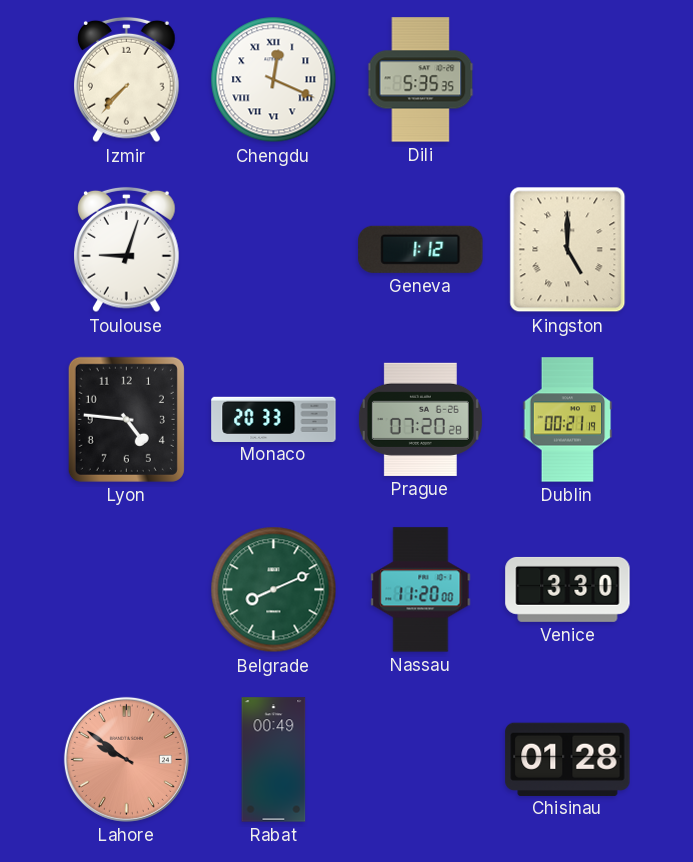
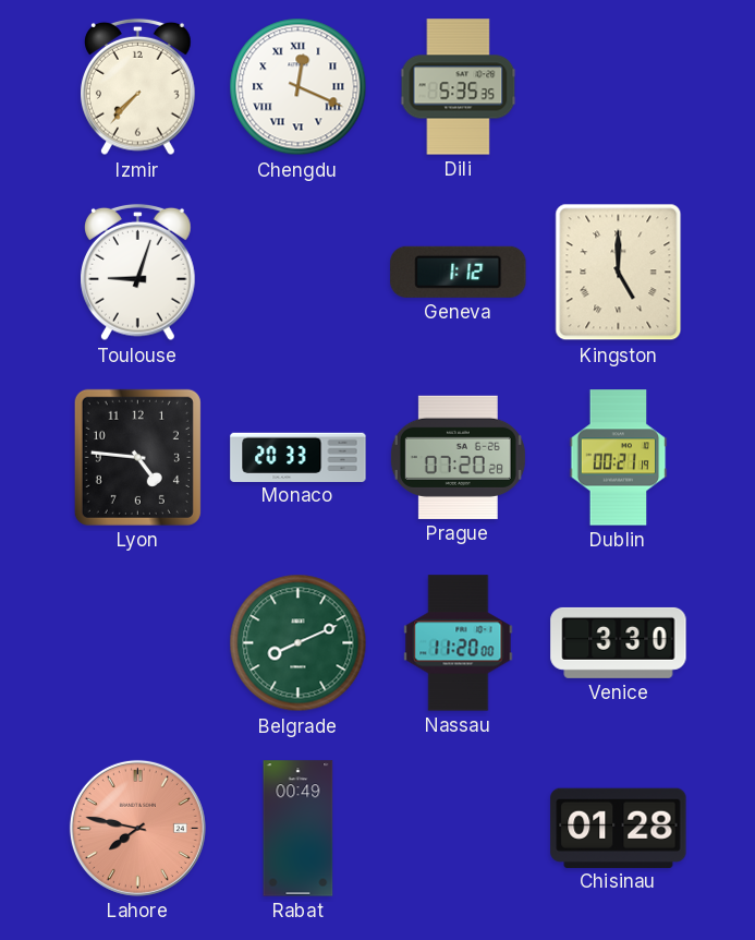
Lahore: 9:51 -> 7:47 (137, 828)
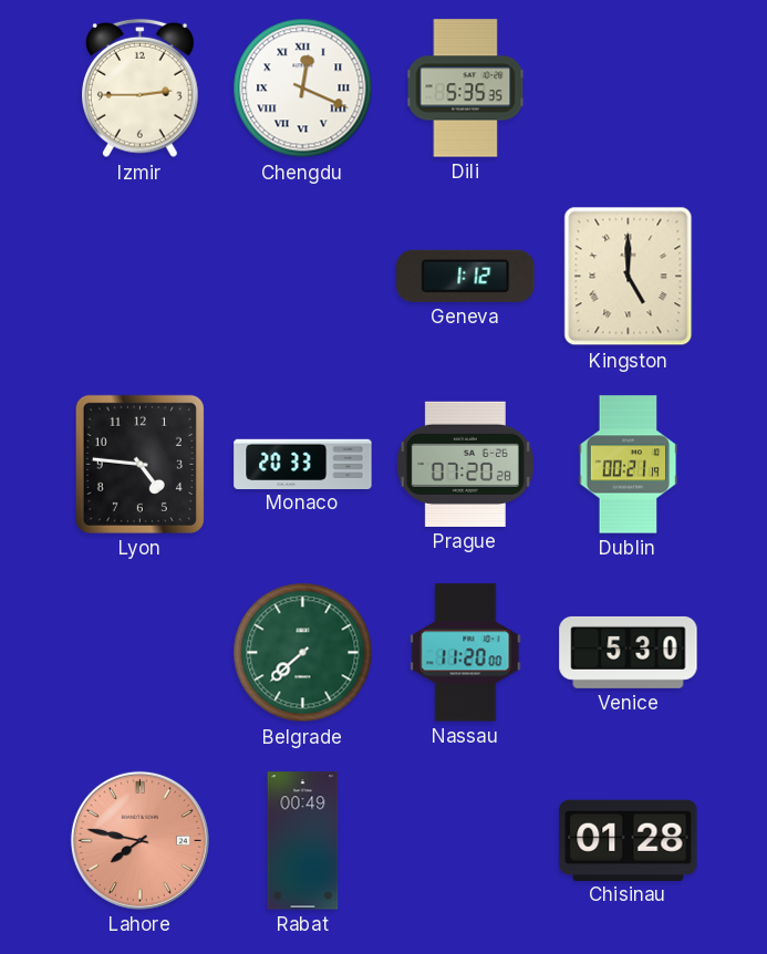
Izmir: 7:37 -> 2:45 (141, 89)
Toulouse: 9:03 -> none (138, 273)
Belgrade: 8:11 -> 7:38 (303, 653)
Venice: 3:30 -> 5:30 (629, 652)
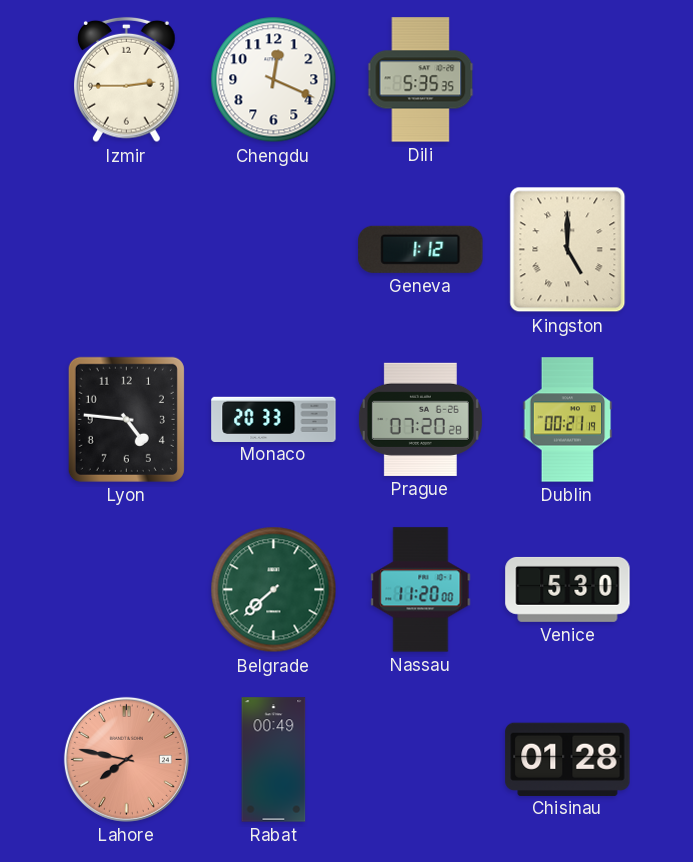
Chengdu numerals: Roman -> Arabic (274, 80)
